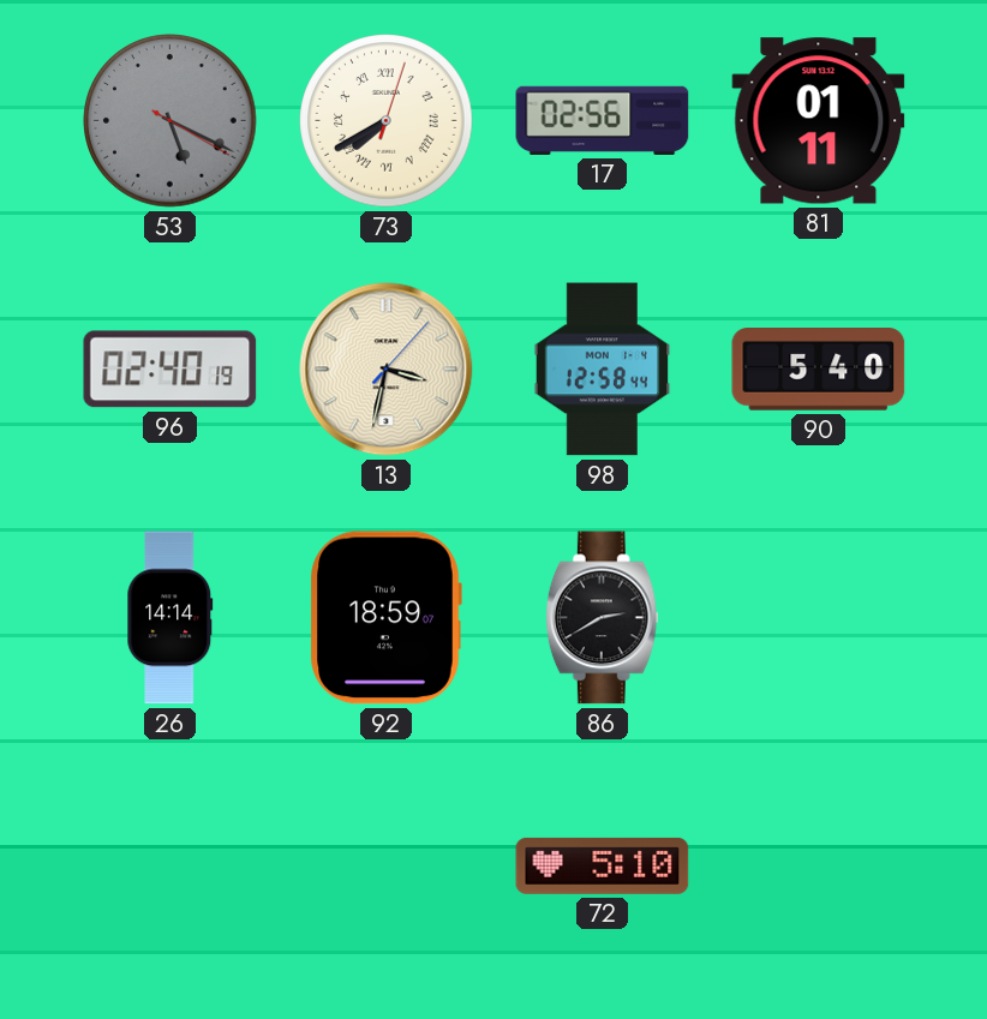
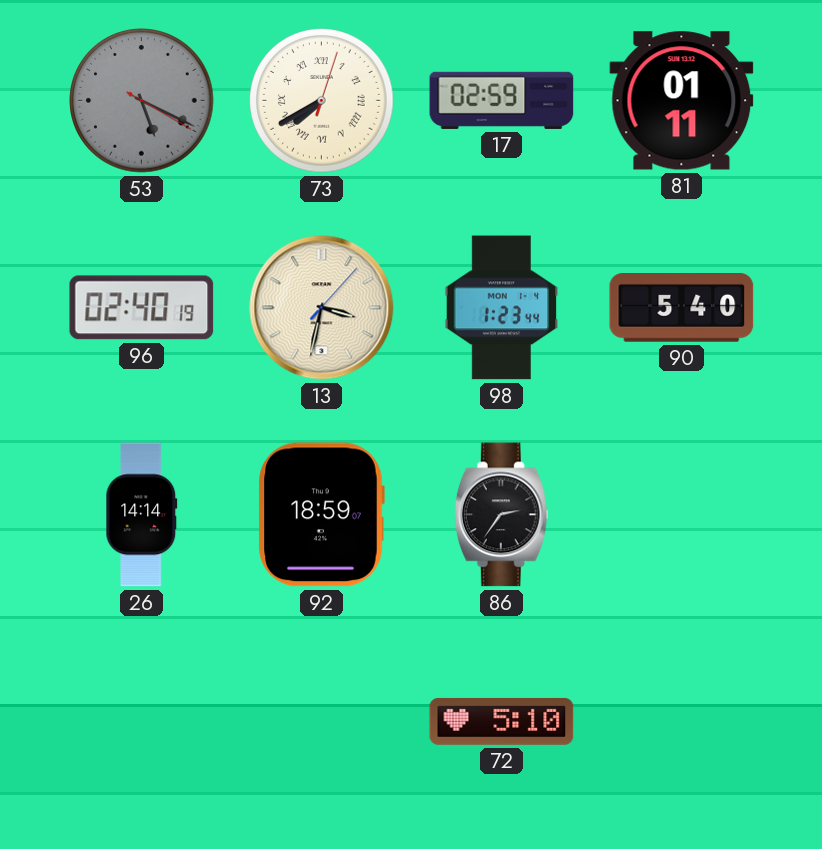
17: 02:56 -> 02:59 (502, 100)
98: 12:58 -> 1:23 (502, 308)
86: 2:40 -> 2:36 (501, 515)
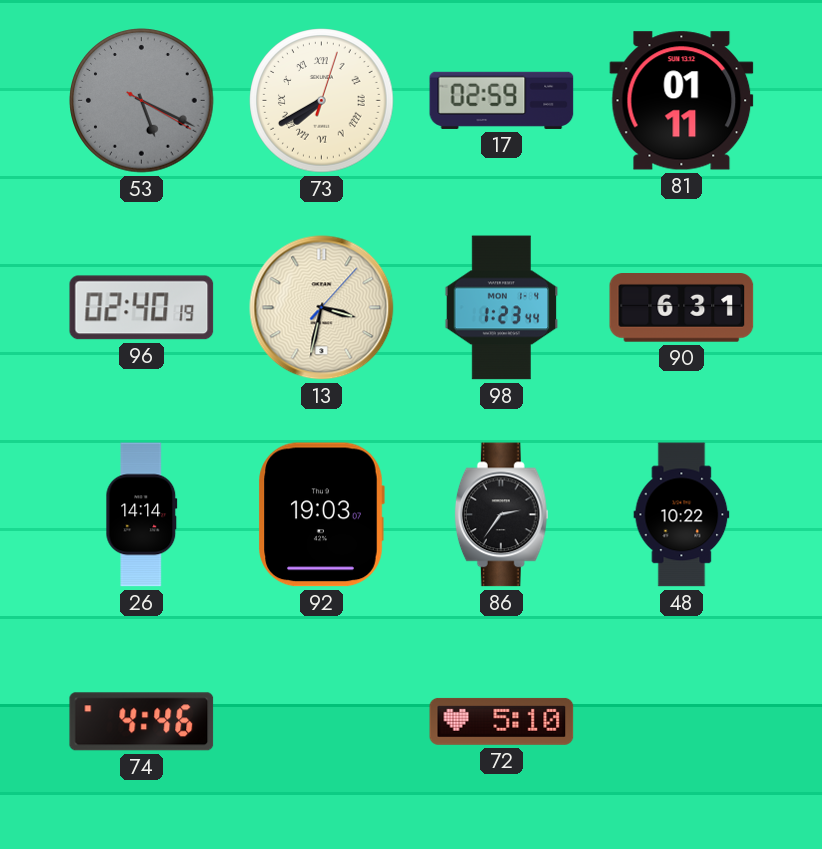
90: 5:40 -> 6:31 (682, 308)
92: 18:59 -> 19:03 (321, 515)
48: none -> 10:22 (682, 515)
74: none -> 4:46 (142, 722)
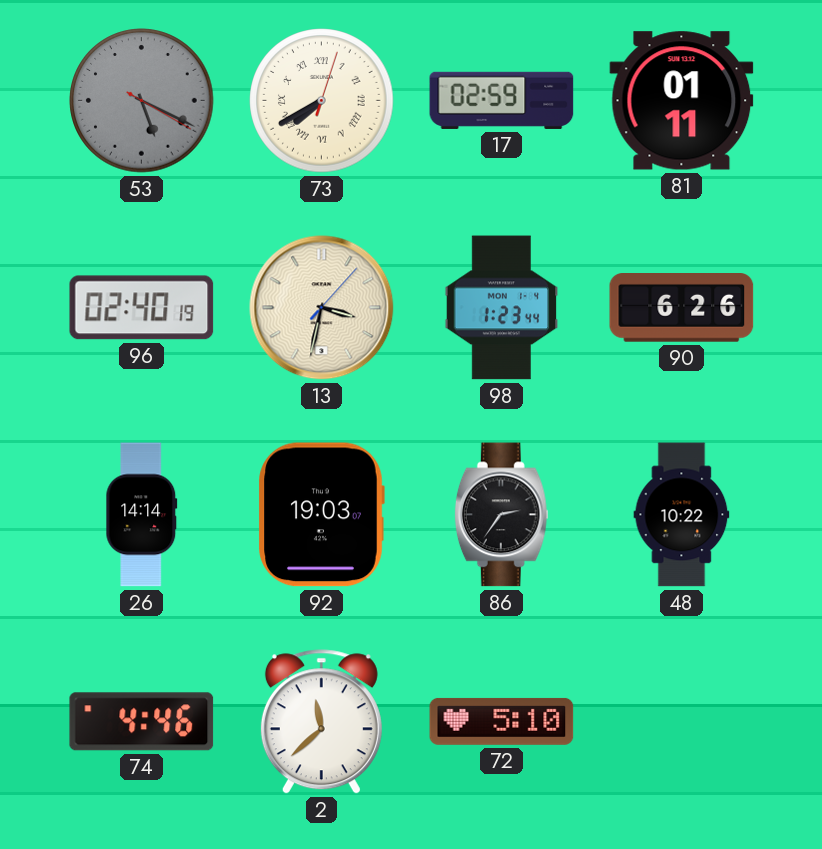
90: 6:31 -> 6:26 (682, 308)
2: none -> 11:38 (321, 722)
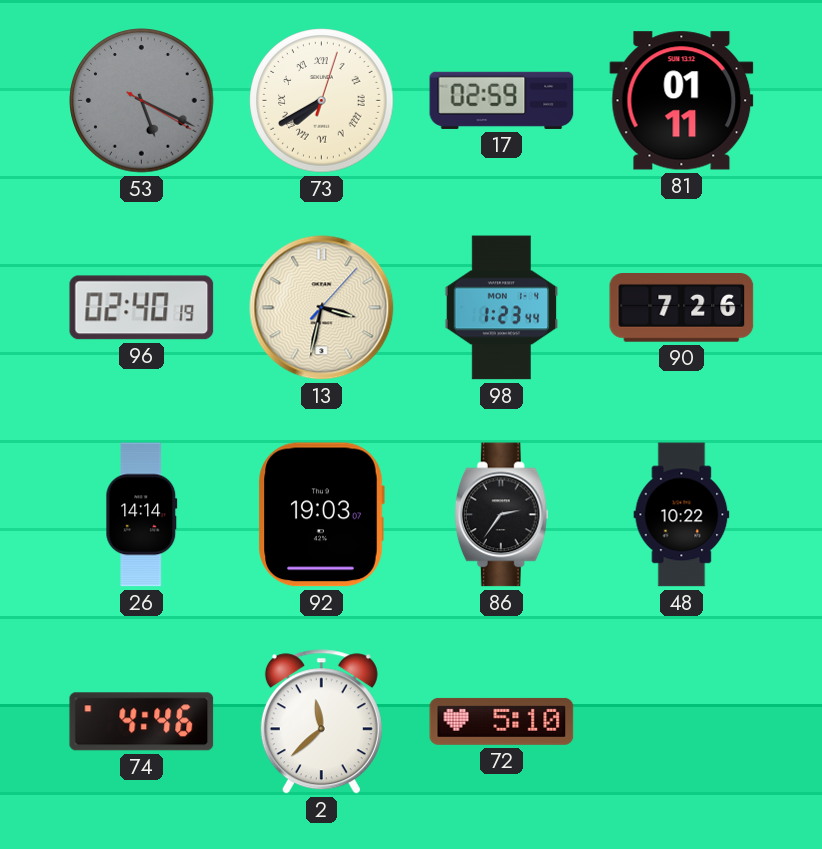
90: 6:26 -> 7:26 (682, 308)
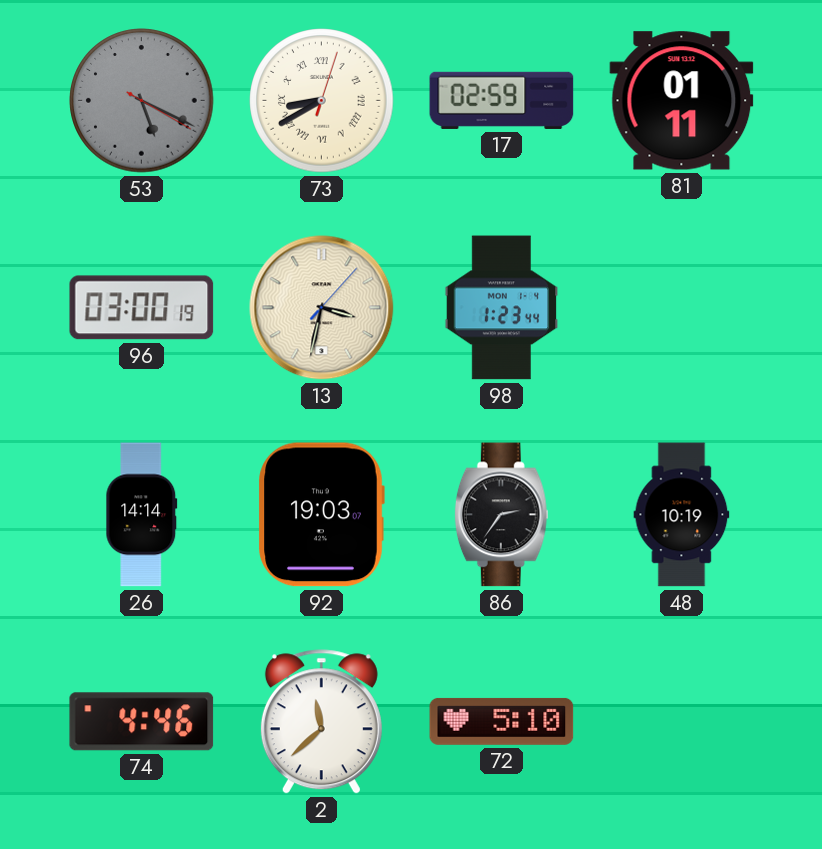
73: 7:40 -> 8:40 (322, 101)
96: 02:40 -> 03:00 (142, 308)
90: 7:26 -> none (682, 308)
48: 10:22 -> 10:19 (682, 515)
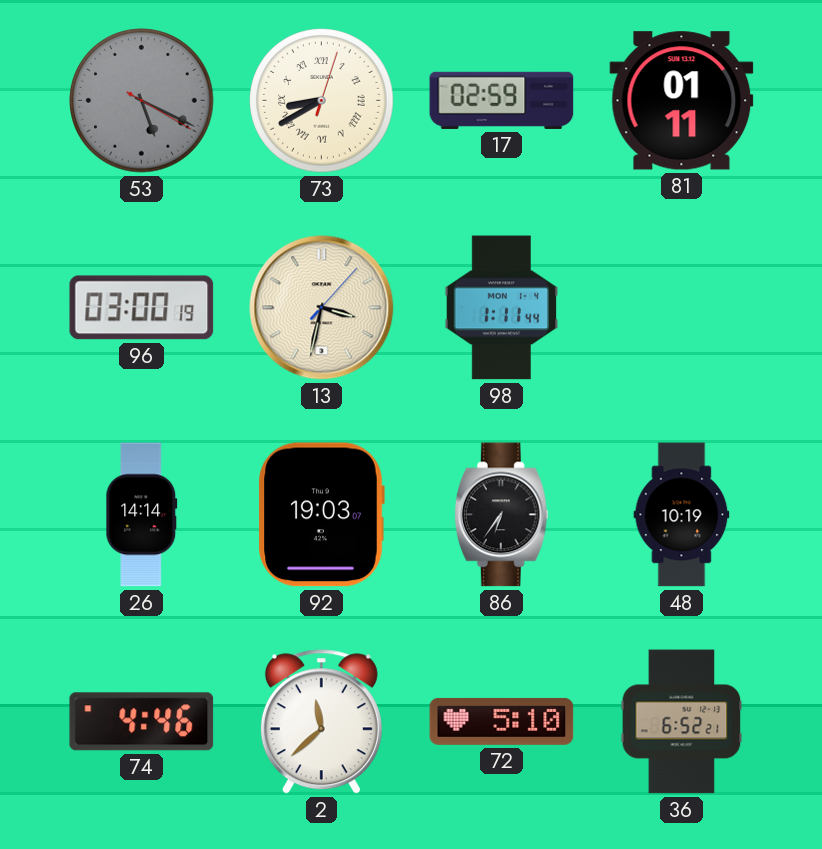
98: 1:23 -> 1:11 (502, 308)
86: 2:36 -> 6:36 (501, 515)
36: none -> 6:52 (682, 722)
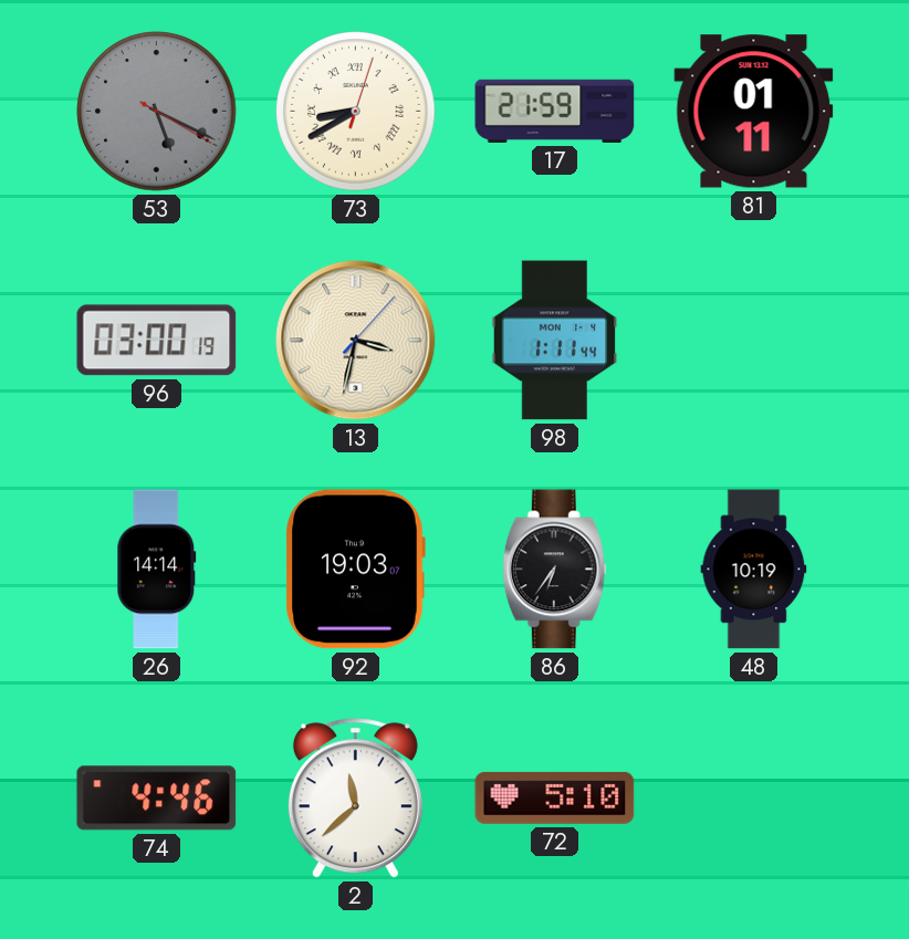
17: 02:59 -> 21:59 (555, 111)
36: 6:52 -> none (682, 722)
